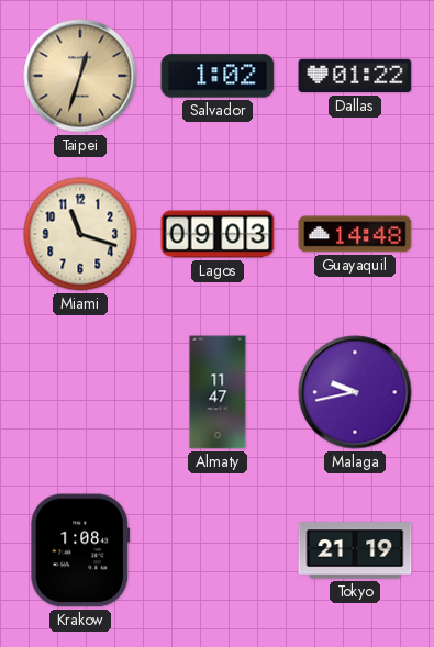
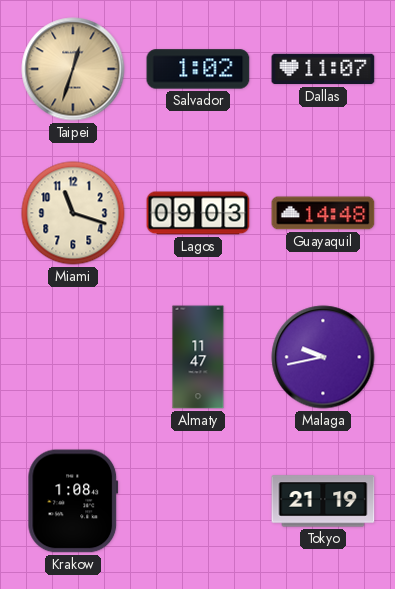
Dallas: 01:22 -> 11:07 (323, 69)
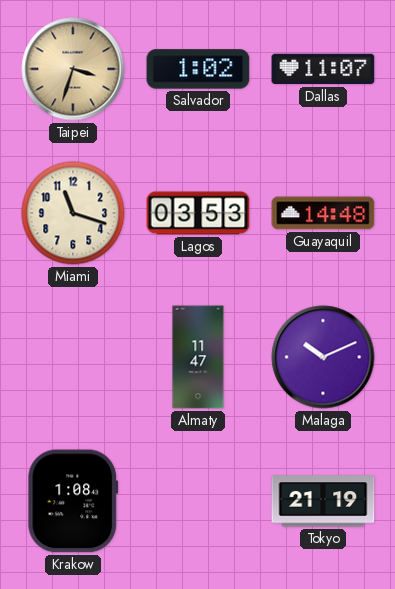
Taipei: 12:33 -> 3:33 (73, 69)
Lagos: 09:03 -> 03:53 (198, 213)
Malaga: 9:43 -> 10:11 (323, 357)
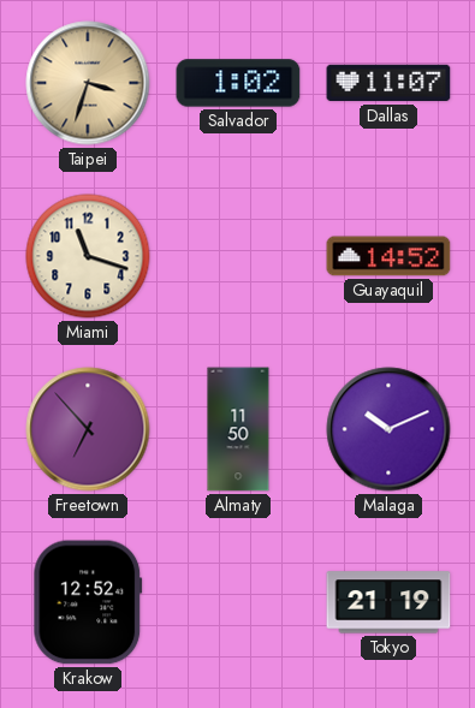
Lagos: 03:53 -> none (198, 213)
Guayaquil: 14:48 -> 14:52 (388, 256)
Freetown: none -> 6:53 (88, 429)
Almaty: 11:47 -> 11:50 (238, 429)
Krakow: 1:08 -> 12:52 (88, 602)
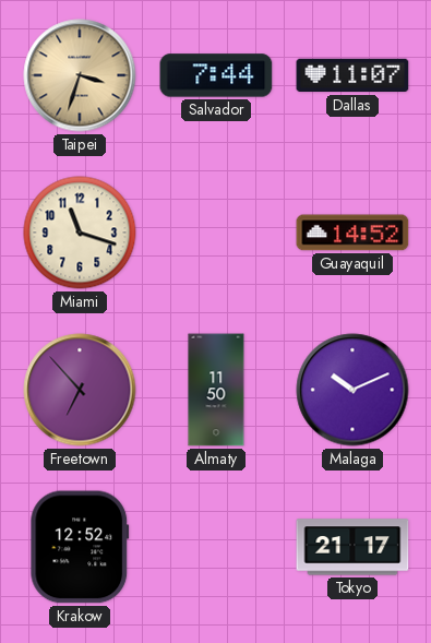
Salvador: 1:02 -> 7:44 (216, 75)
Tokyo: 21:19 -> 21:17 (352, 547)
